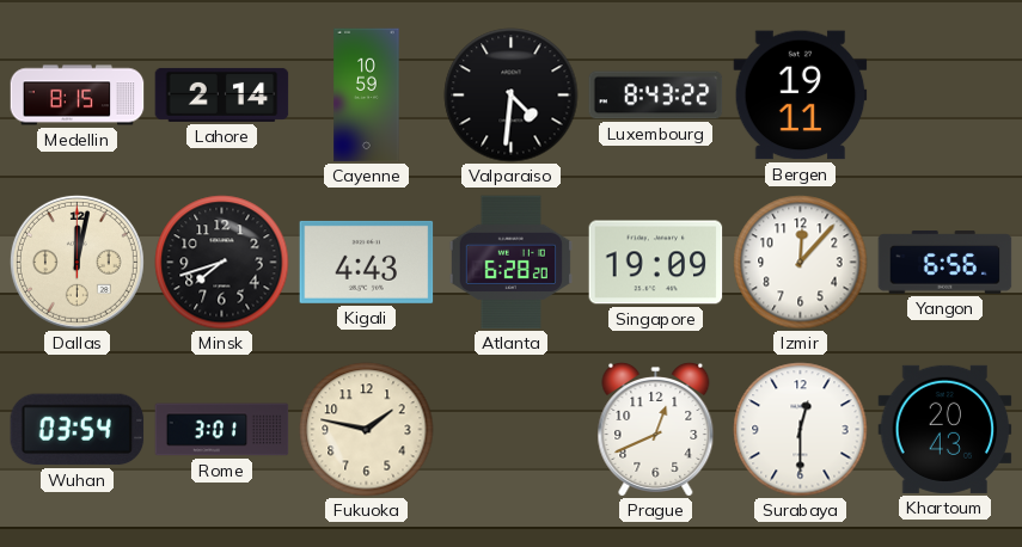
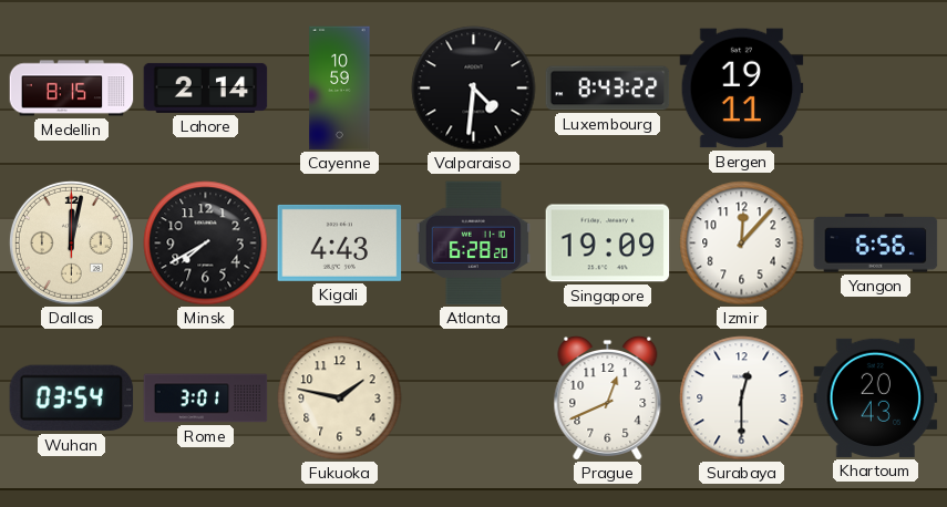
Minsk: 7:42 -> 7:40 (206, 244)
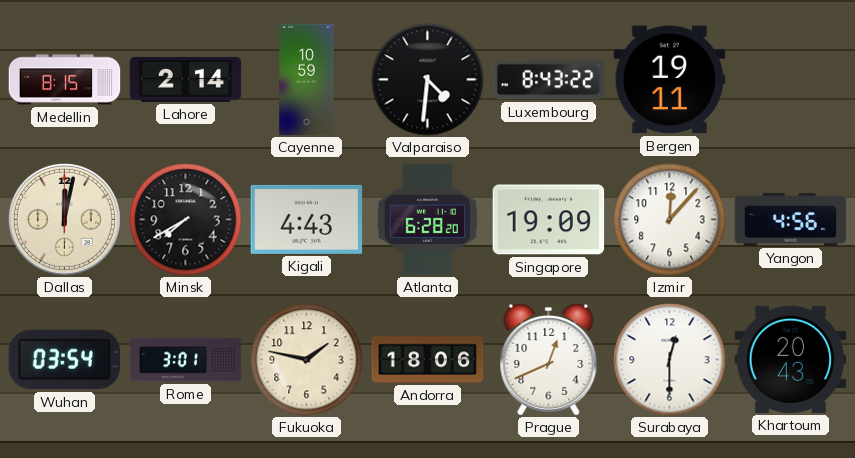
Yangon: 6:56 -> 4:56 (791, 220)
Andorra: none -> 18:06 (428, 360)
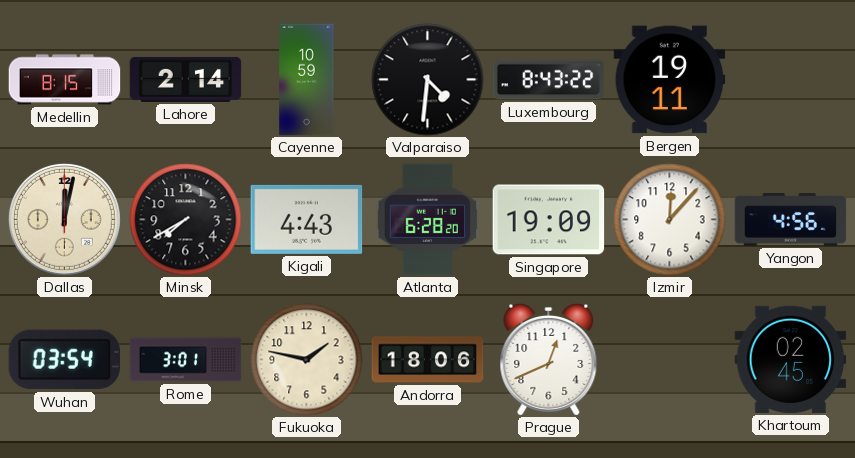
Surabaya: 12:30 -> none (670, 360)
Khartoum: 20:43 -> 02:45 (791, 359)
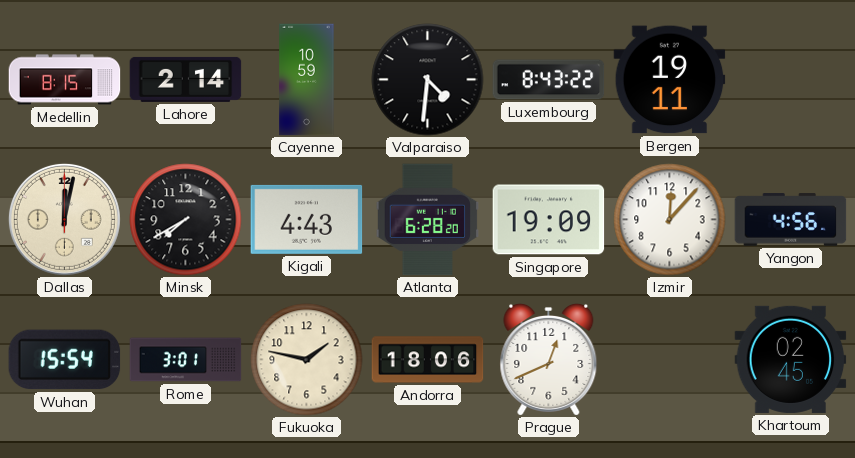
Wuhan: 03:54 -> 15:54 (65, 360)
